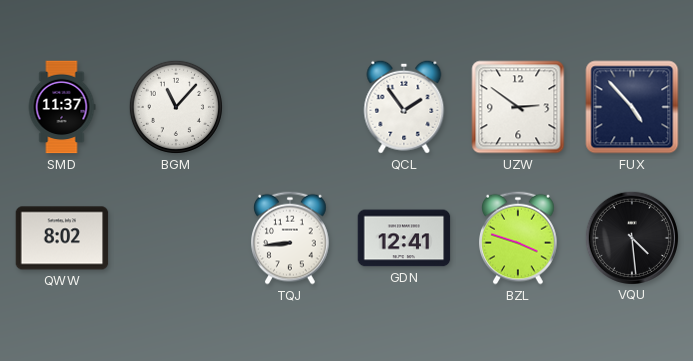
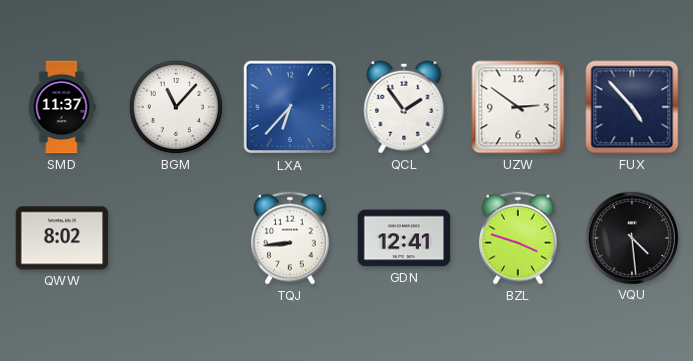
LXA: none -> 6:37 (290, 107)
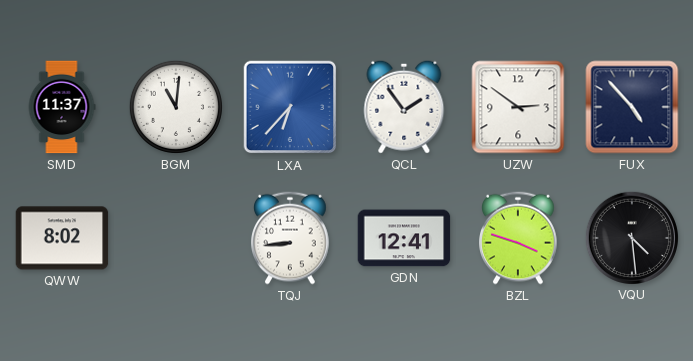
BGM: 11:07 -> 11:01 (176, 107)
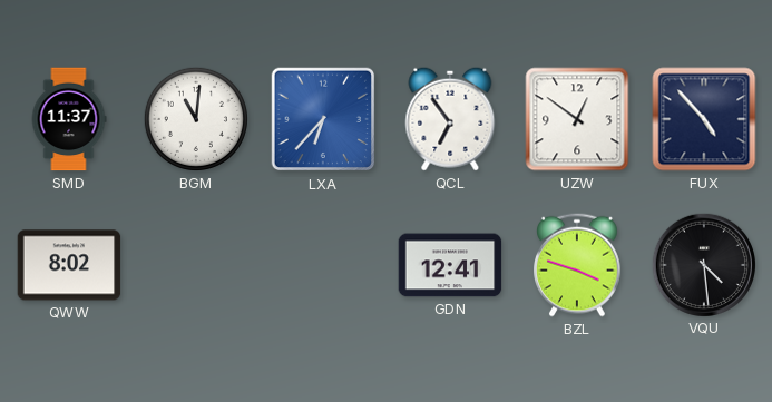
QCL: 1:54 -> 6:54 (450, 119)
UZW: 2:51 -> 12:51 (577, 119)
TQJ: 8:44 -> none (291, 238)
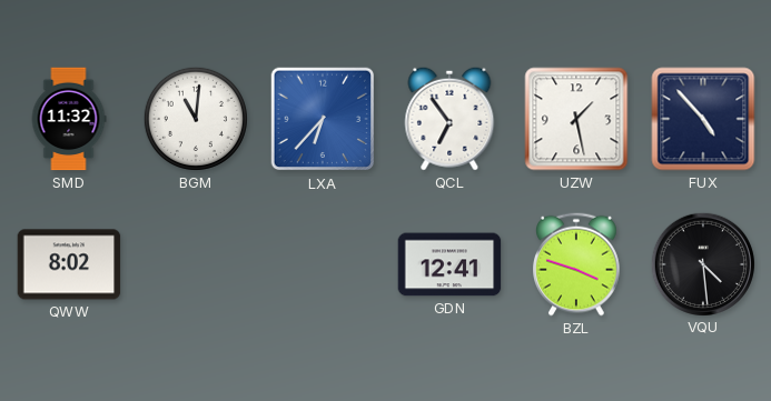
SMD: 11:37 -> 11:32 (69, 119)
UZW: 12:51 -> 1:28 (576, 119)
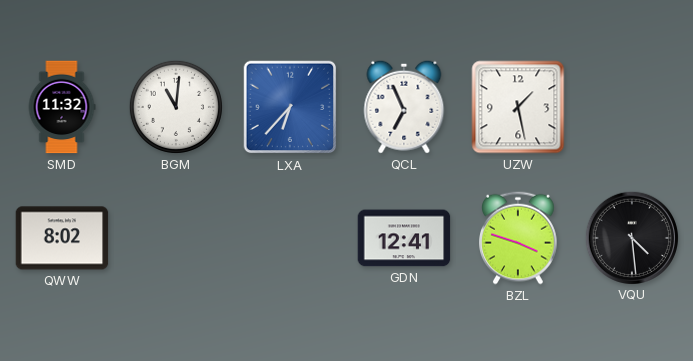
QCL: 6:54 -> 6:56 (404, 107)
FUX: 4:53 -> none (703, 119)
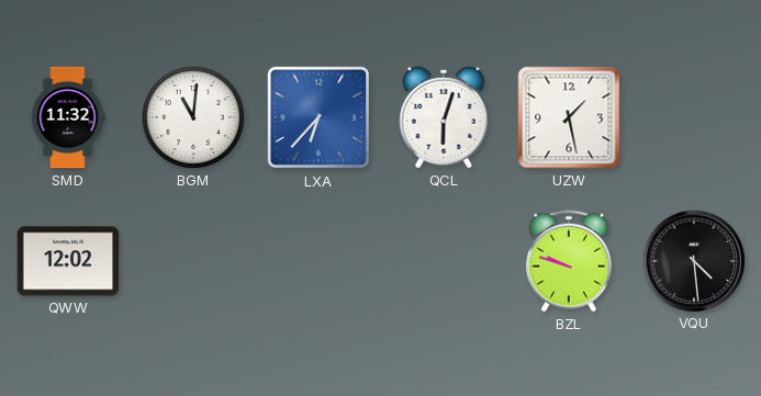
QCL: 6:56 -> 6:03 (444, 117)
QWW: 8:02 -> 12:02 (68, 261)
GDN: 12:41 -> none (404, 238)
BZL: 3:48 -> 9:48 (570, 261)
